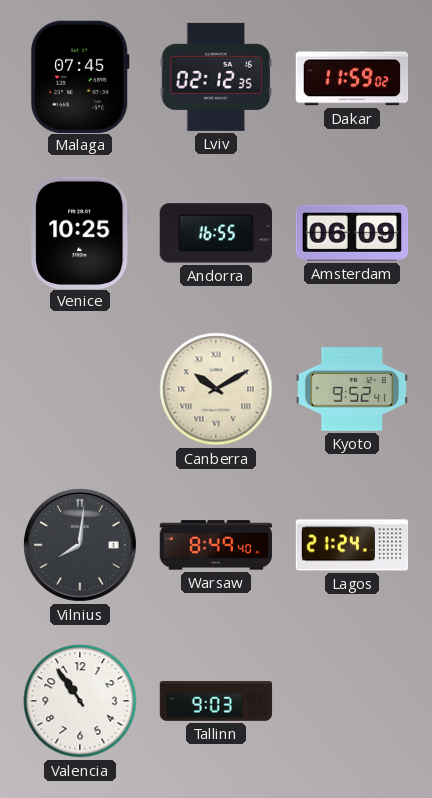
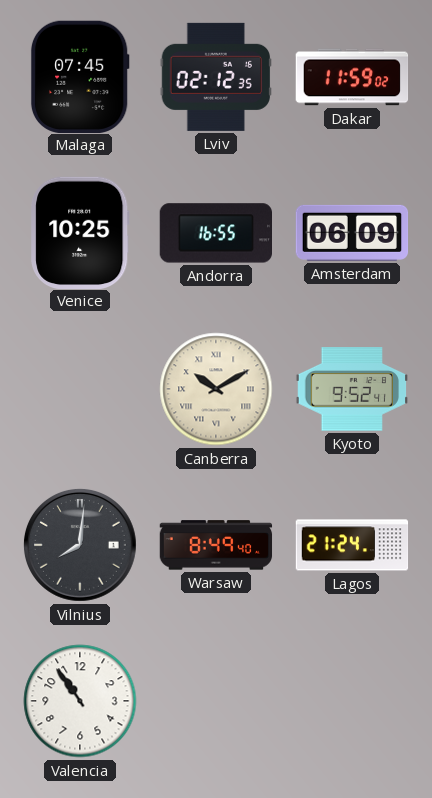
Tallinn: 9:03 -> none (216, 702)
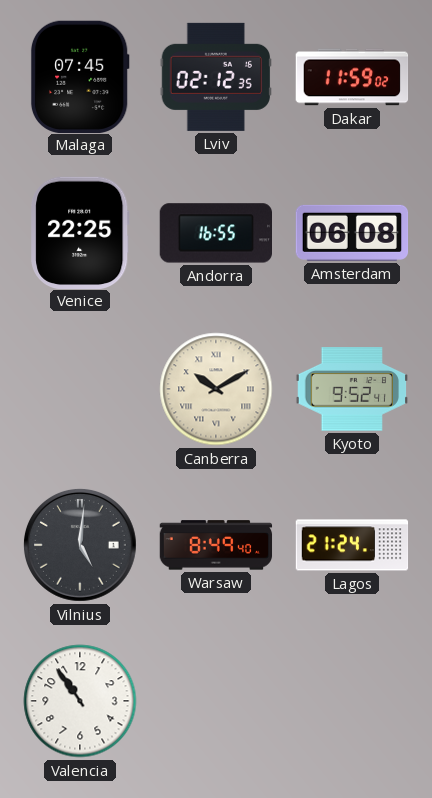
Venice: 10:25 -> 22:25 (80, 232)
Amsterdam: 06:09 -> 06:08 (352, 233)
Vilnius: 8:01 -> 5:01 (80, 545)
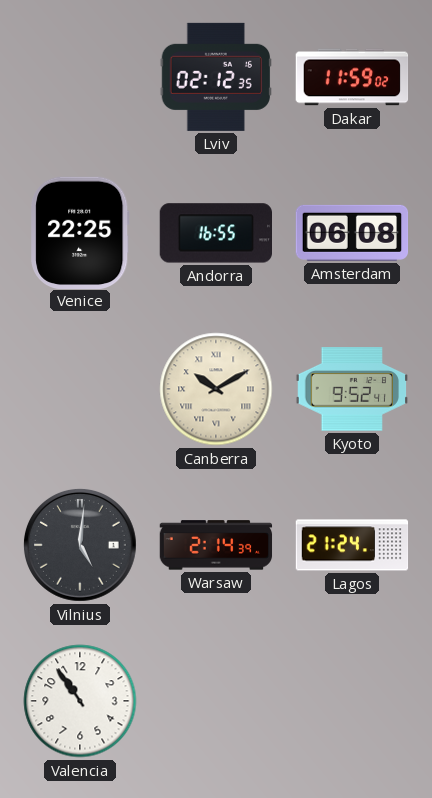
Malaga: 07:45 -> none (80, 76)
Warsaw: 8:49 -> 2:14 (216, 545)
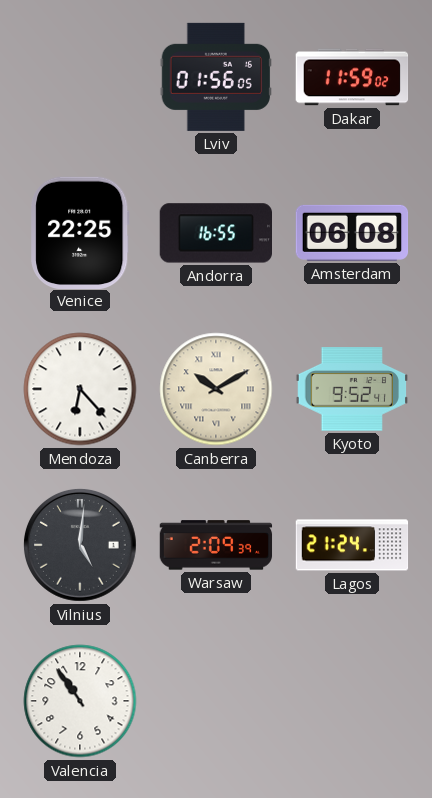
Lviv: 02:12 -> 01:56 (215, 77)
Mendoza: none -> 6:23 (80, 389)
Warsaw: 2:14 -> 2:09 (216, 545)
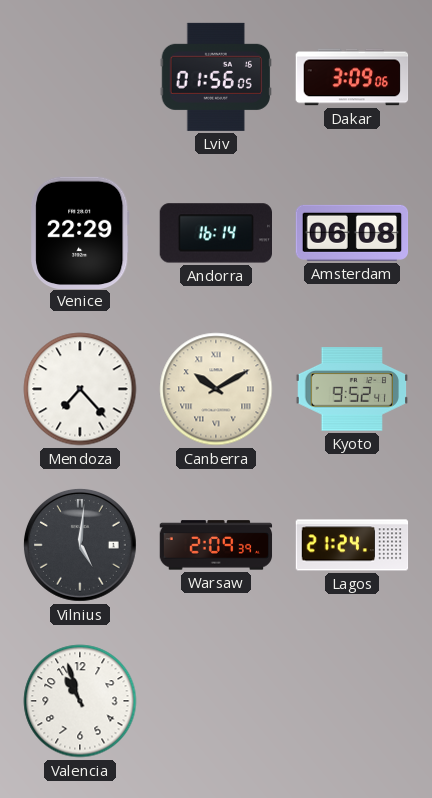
Dakar: 11:59 -> 3:09 (352, 77)
Venice: 22:25 -> 22:29 (80, 232)
Andorra: 16:55 -> 16:14 (216, 233)
Mendoza: 6:23 -> 7:23 (80, 389)
Valencia: 10:54 -> 10:57 (80, 701)
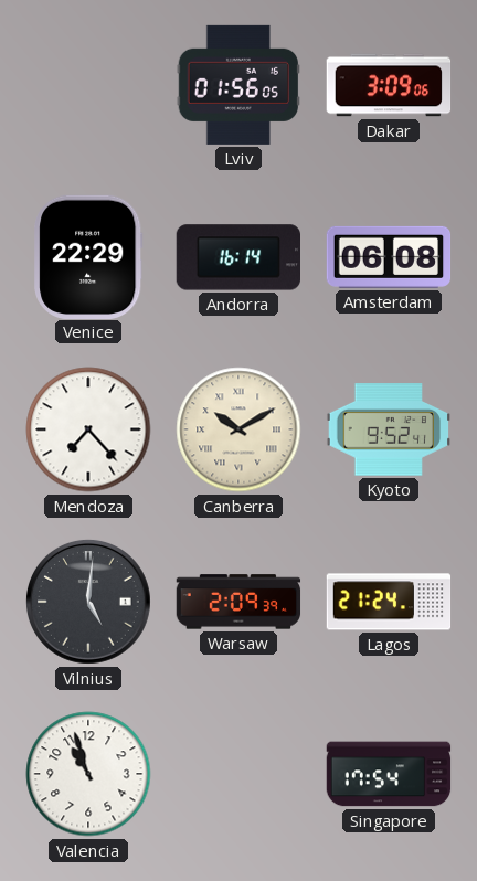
Singapore: none -> 17:54 (389, 774)
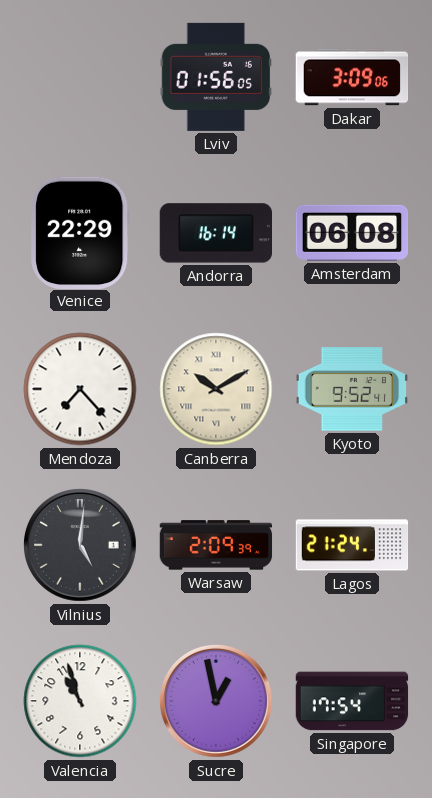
Sucre: none -> 12:58 (216, 701)
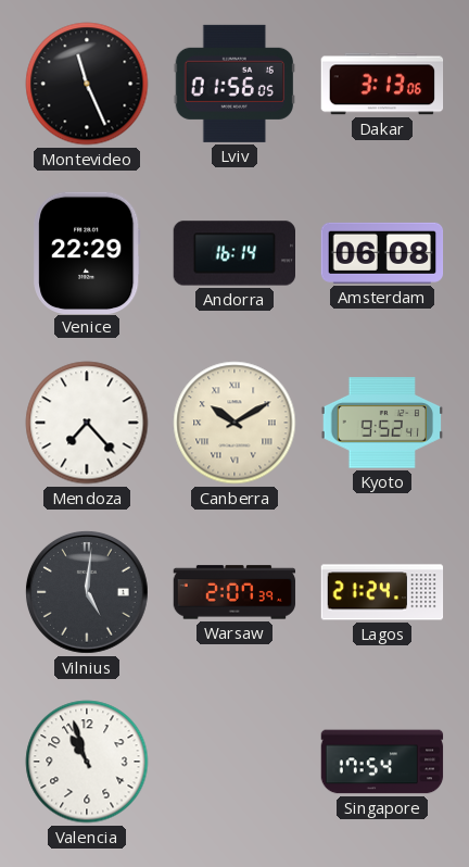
Montevideo: none -> 11:26 (87, 84)
Dakar: 3:09 -> 3:13 (382, 84)
Warsaw: 2:09 -> 2:07 (234, 592)
Sucre: 12:58 -> none (216, 701)
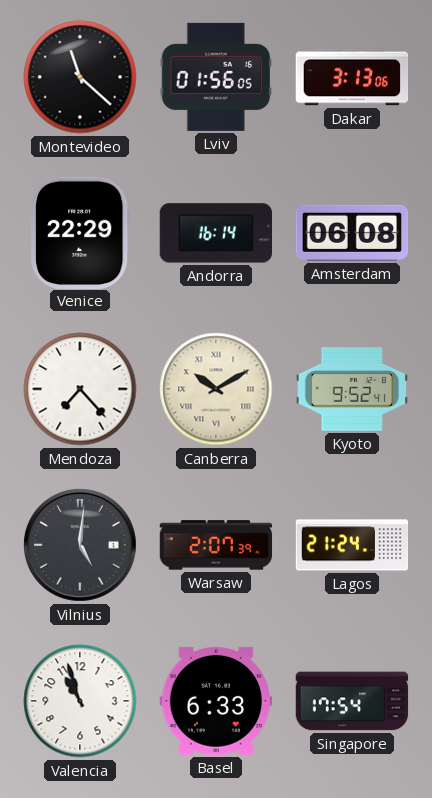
Montevideo: 11:26 -> 11:22 (80, 77)
Basel: none -> 6:33 (215, 701)
